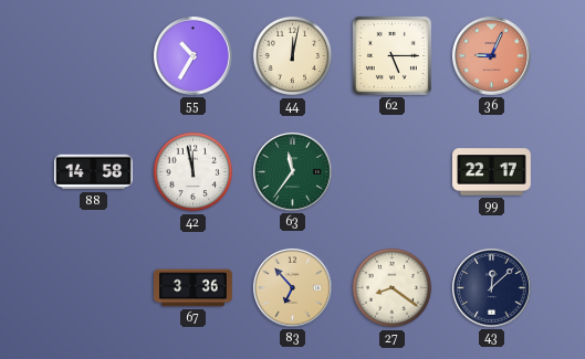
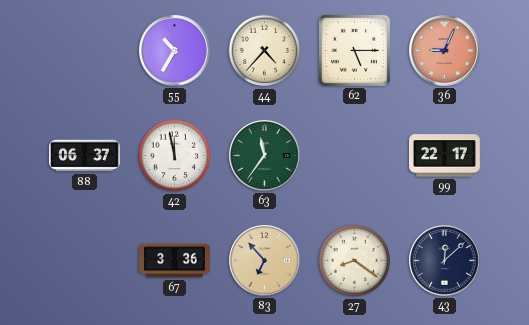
44: 12:02 -> 4:37 (265, 51)
88: 14:58 -> 06:37 (85, 156)
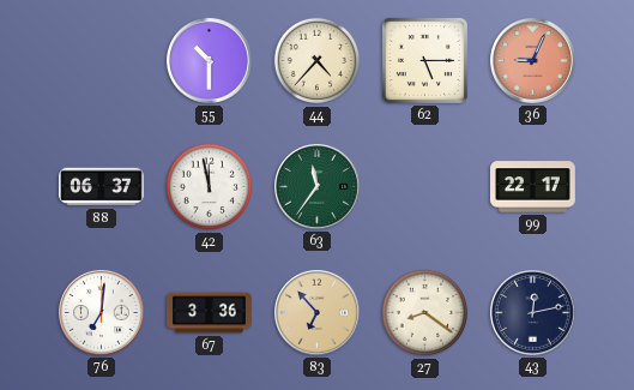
55: 10:35 -> 10:30 (210, 61)
76: none -> 7:01 (102, 313)
43: 12:08 -> 12:13 (533, 313)
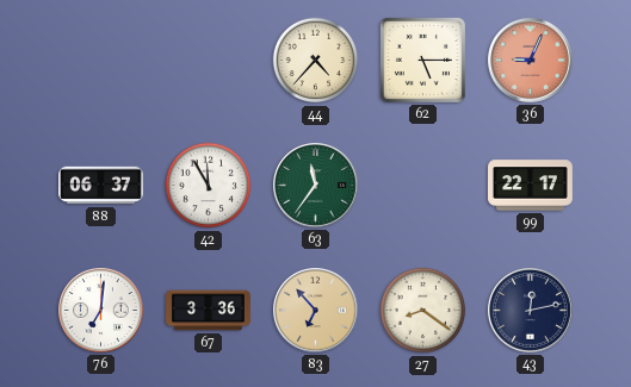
55: 10:30 -> none (210, 61)
42: 11:58 -> 11:55 (209, 186)
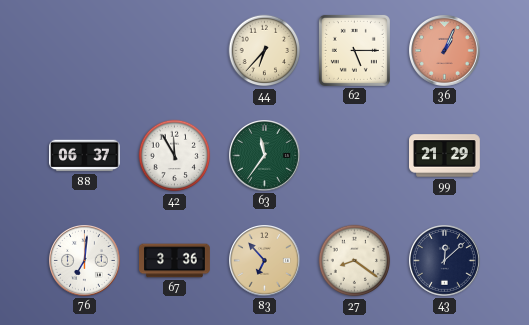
44: 4:37 -> 6:37 (265, 51)
36: 9:04 -> 1:04 (445, 51)
99: 22:17 -> 21:29 (445, 156)
43: 12:13 -> 12:08 (445, 261)
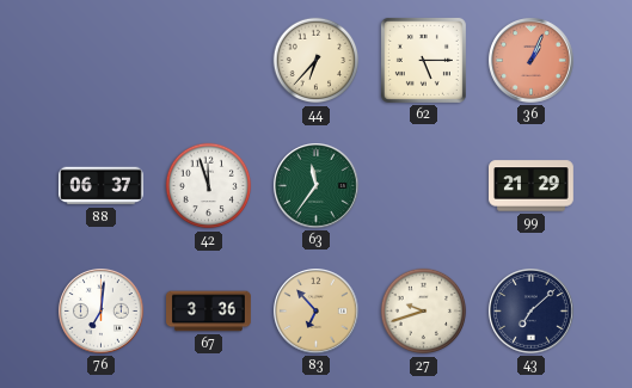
42: 11:55 -> 11:57 (209, 186)
27: 8:21 -> 9:42 (424, 312)
43: 12:08 -> 7:08 (532, 312)
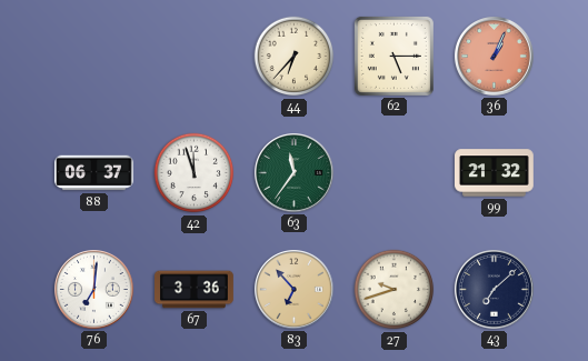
99: 21:29 -> 21:32 (495, 173)
